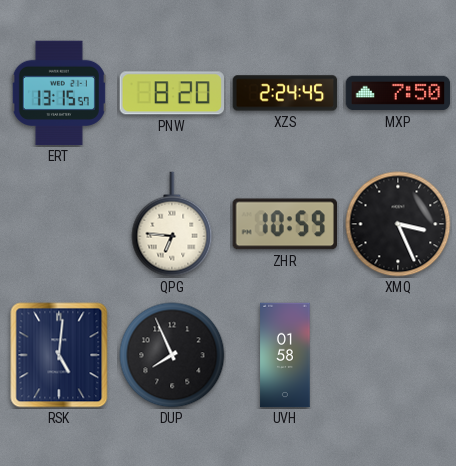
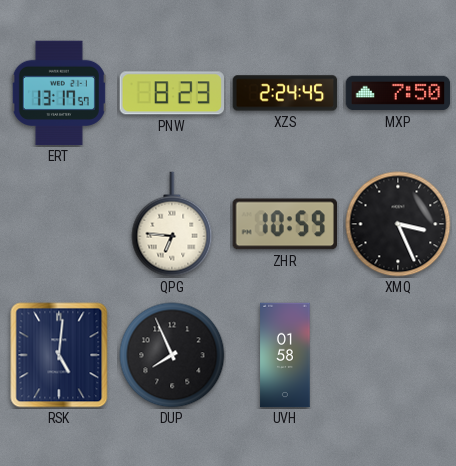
ERT: 13:15 -> 13:17 (59, 93)
PNW: 8:20 -> 8:23 (171, 93)
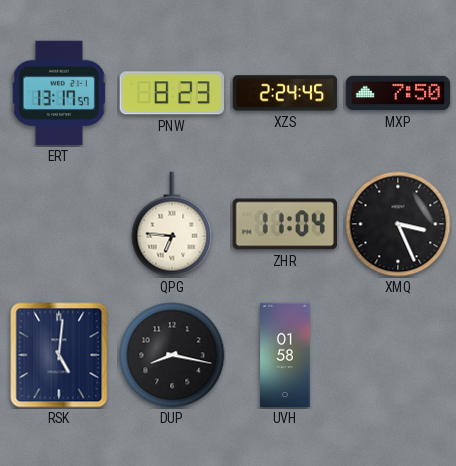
ZHR: 10:59 -> 11:04 (284, 224)
DUP: 7:56 -> 8:17 (172, 355)
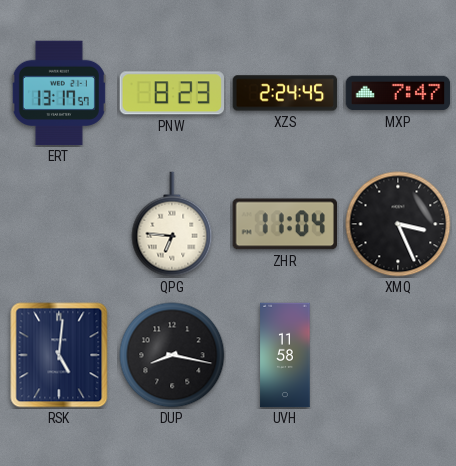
MXP: 7:50 -> 7:47 (398, 93)
UVH: 01:58 -> 11:58 (285, 355)
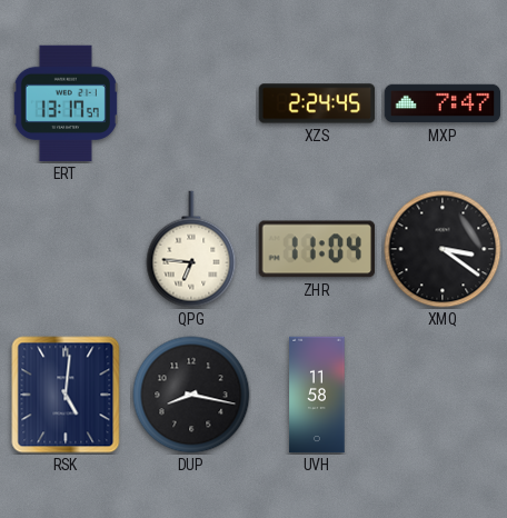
PNW: 8:23 -> none (171, 93)
XMQ: 3:26 -> 3:21 (443, 249)
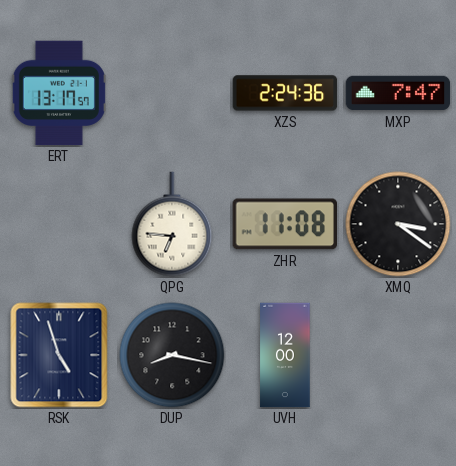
XZS: 2:24:45 -> 2:24:36 (285, 93)
ZHR: 11:04 -> 11:08 (284, 224)
RSK: 5:01 -> 4:57 (59, 355)
UVH: 11:58 -> 12:00 (285, 355)
